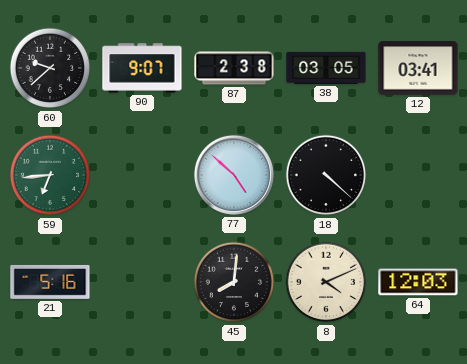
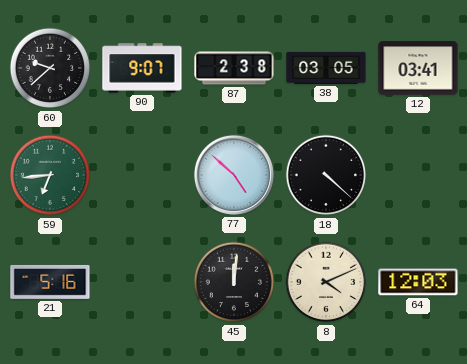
45: 8:01 -> 12:01 (234, 282)
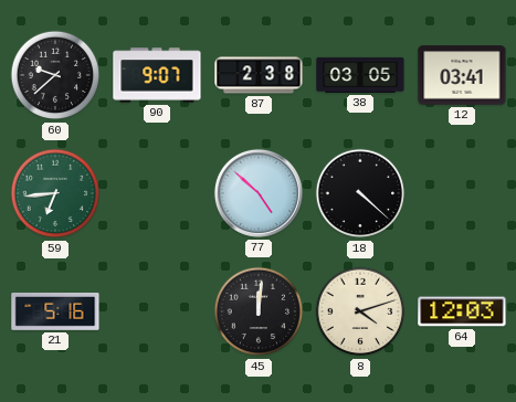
8: 4:11 -> 4:12 (360, 311)
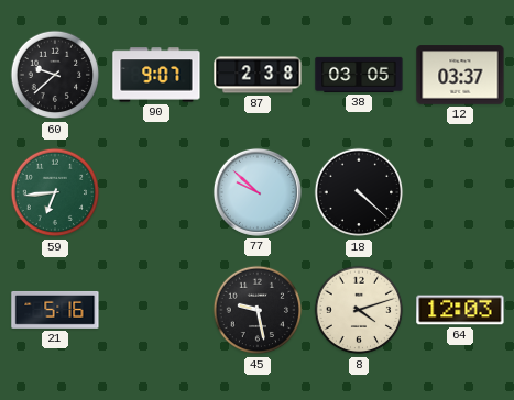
12: 03:41 -> 03:37 (460, 75)
77: 4:52 -> 9:52 (258, 192)
45: 12:01 -> 9:28 (258, 310)
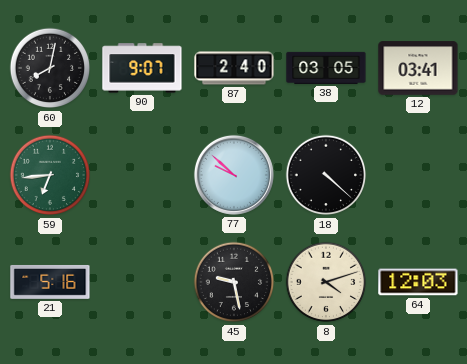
60: 9:38 -> 8:02 (50, 68)
87: 2:38 -> 2:40 (234, 68)
12: 03:37 -> 03:41 (418, 68)
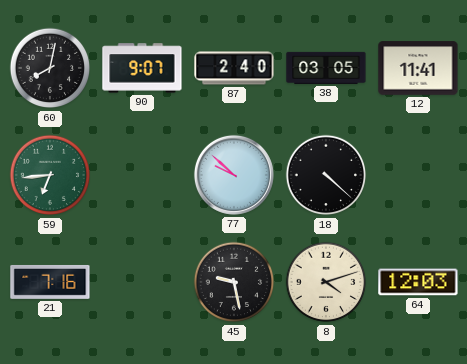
12: 03:41 -> 11:41 (418, 68)
21: 5:16 -> 7:16 (50, 282)
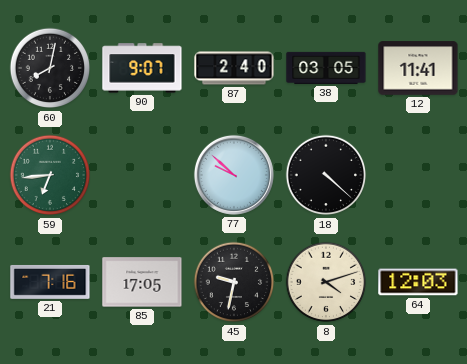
85: none -> 17:05 (142, 282)
45: 9:28 -> 9:32 (234, 282)
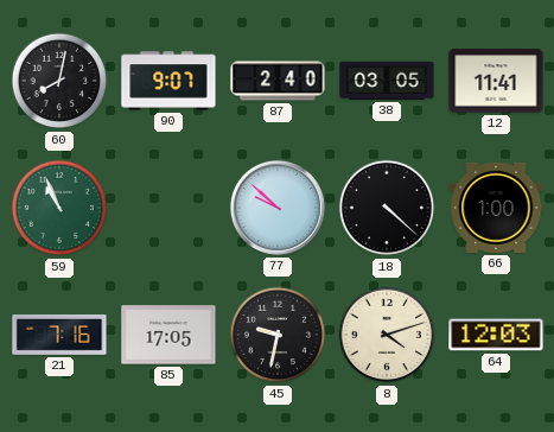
59: 6:44 -> 10:56 (59, 208)
66: none -> 1:00 (496, 208)
